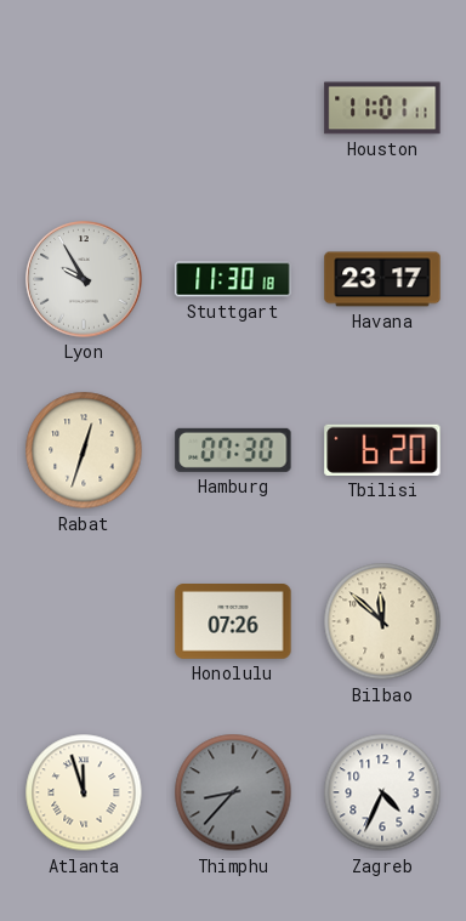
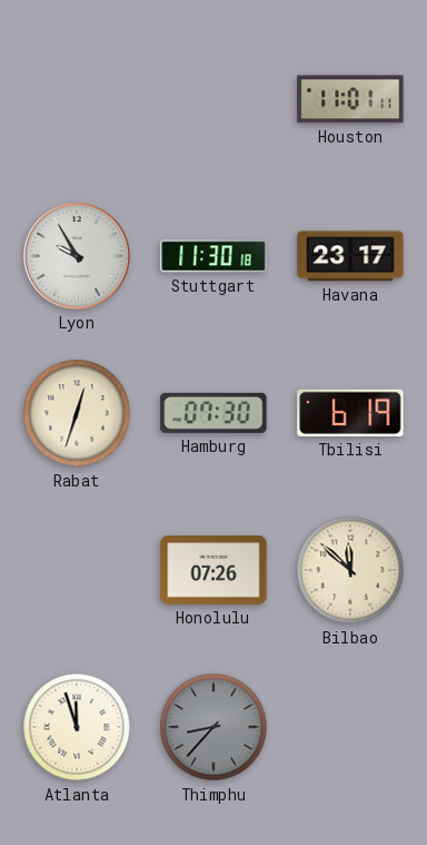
Tbilisi: 6:20 -> 6:19 (350, 413)
Zagreb: 4:34 -> none (382, 792)
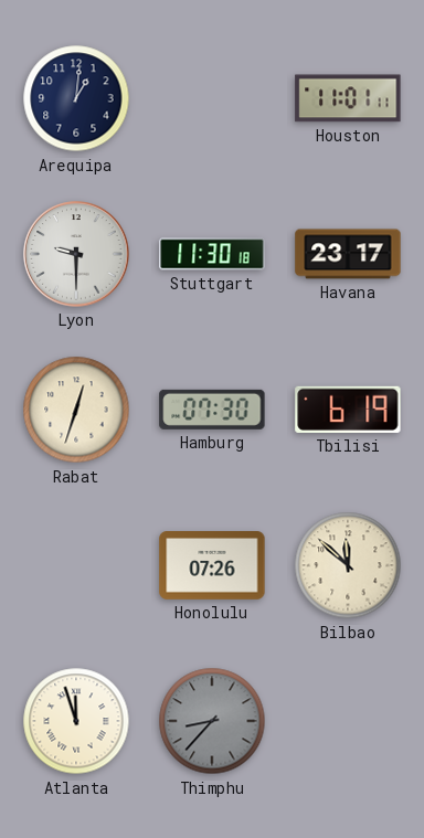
Arequipa: none -> 1:01 (76, 98)
Lyon: 9:55 -> 9:30 (76, 254)
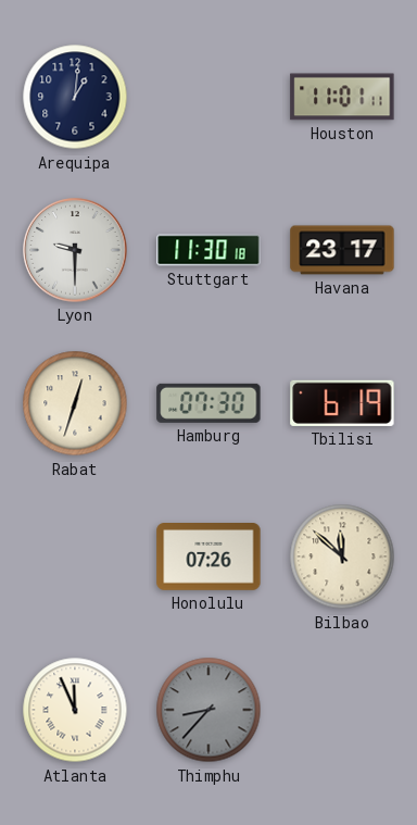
Atlanta: 11:57 -> 11:56 (75, 710)
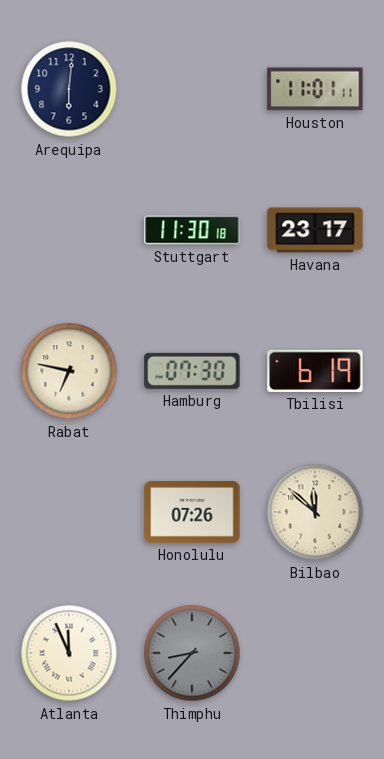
Arequipa: 1:01 -> 6:01 (69, 89)
Lyon: 9:30 -> none (75, 250)
Rabat: 12:33 -> 6:47 (69, 371)
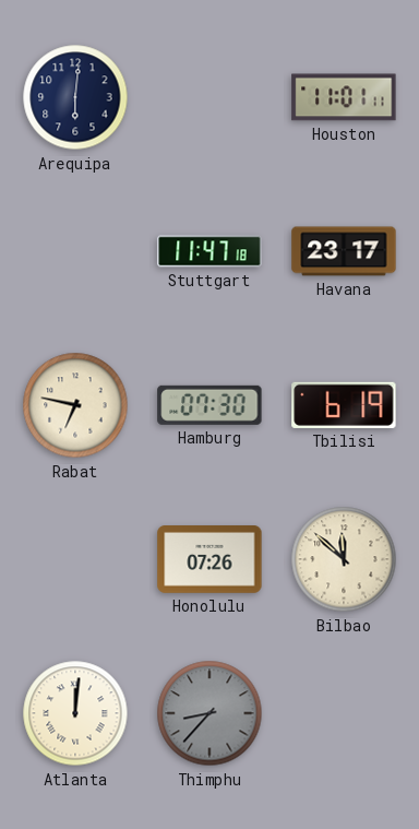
Stuttgart: 11:30 -> 11:47 (209, 251)
Atlanta: 11:56 -> 12:01 (75, 713)
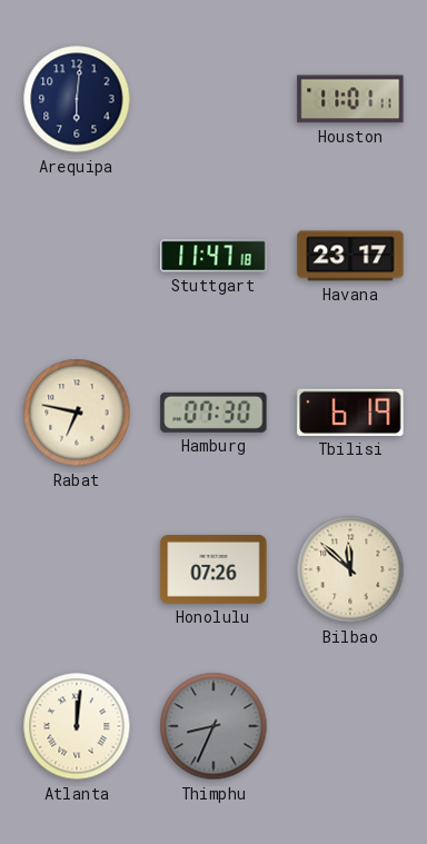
Thimphu: 8:37 -> 8:34 (213, 726)
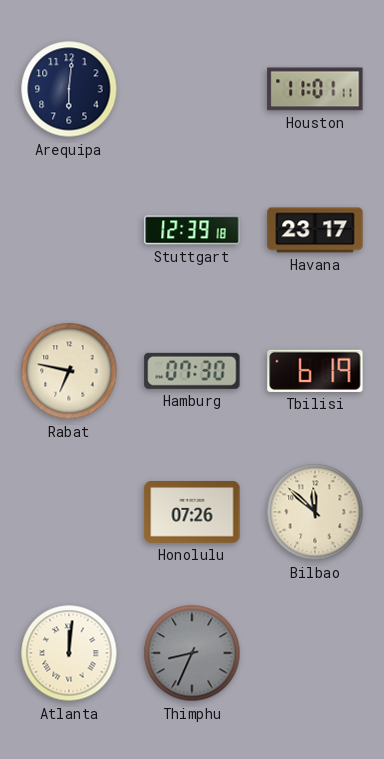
Stuttgart: 11:47 -> 12:39 (192, 230)
